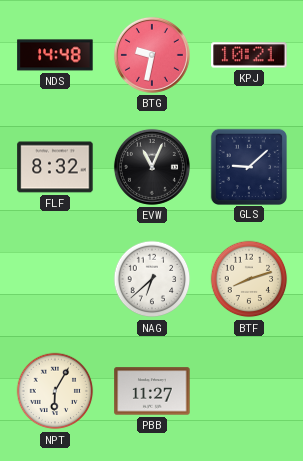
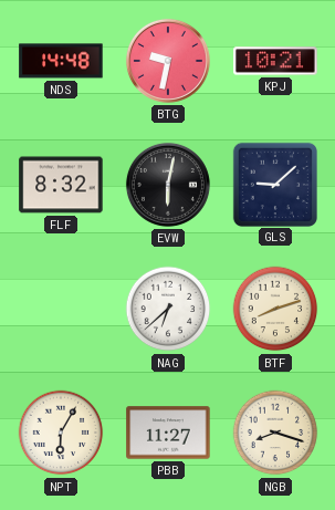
EVW: 11:04 -> 6:02 (168, 185)
NGB: none -> 8:18 (275, 433)
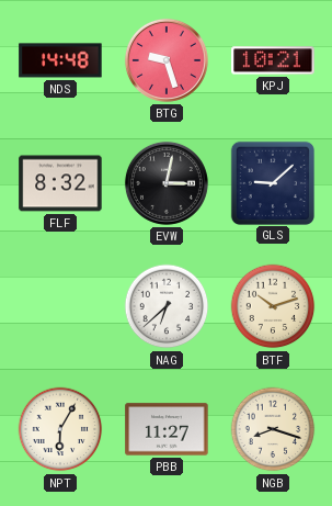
BTG: 9:32 -> 9:27 (167, 60)
EVW: 6:02 -> 3:02 (167, 183)
BTF: 8:12 -> 10:12 (273, 306)
